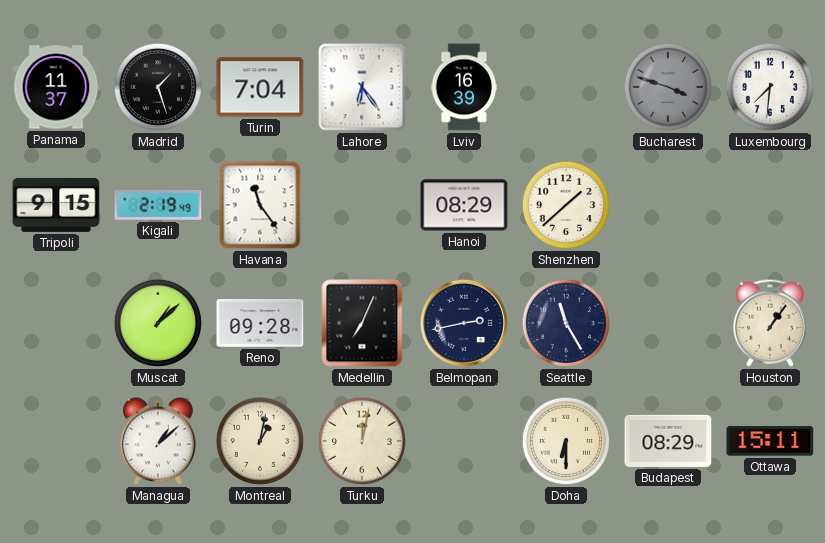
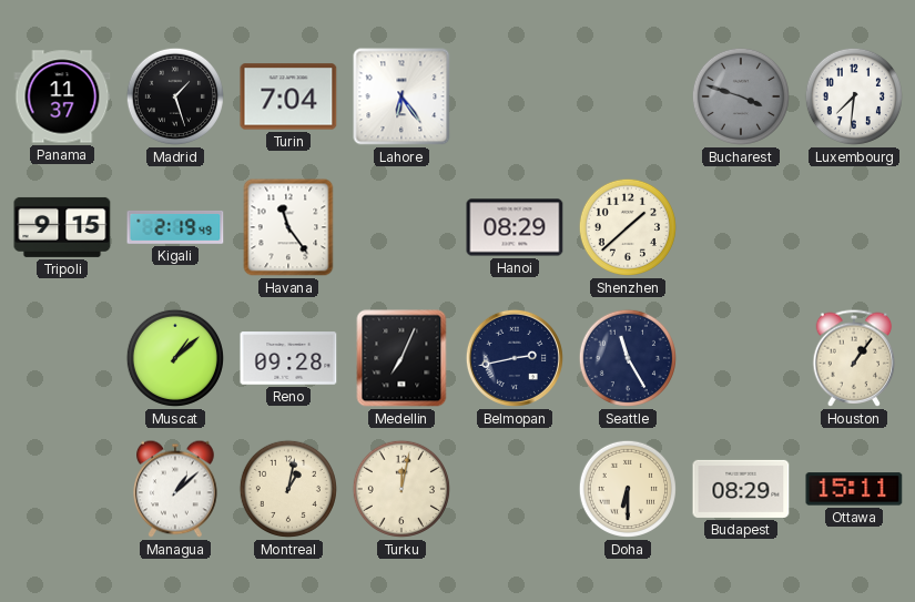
Lviv: 16:39 -> none (464, 87)
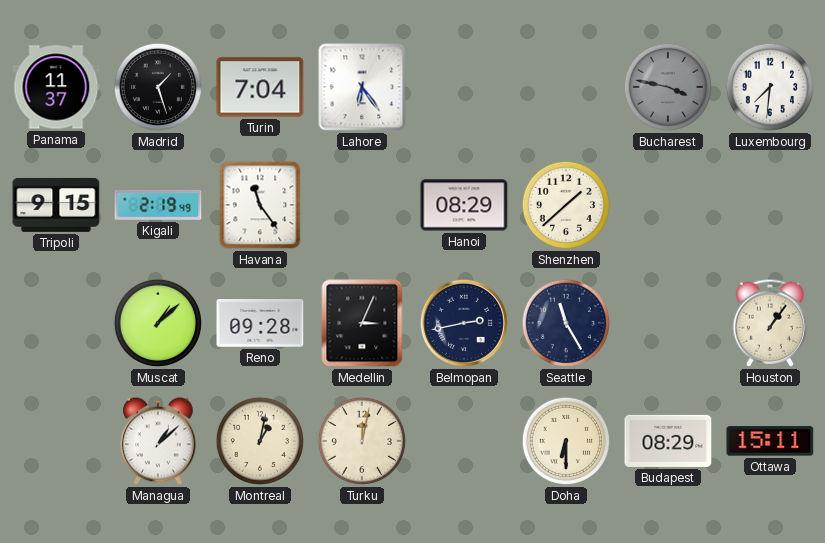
Bucharest: 3:48 -> 3:47 (668, 87)
Medellin: 7:04 -> 3:04 (362, 323)
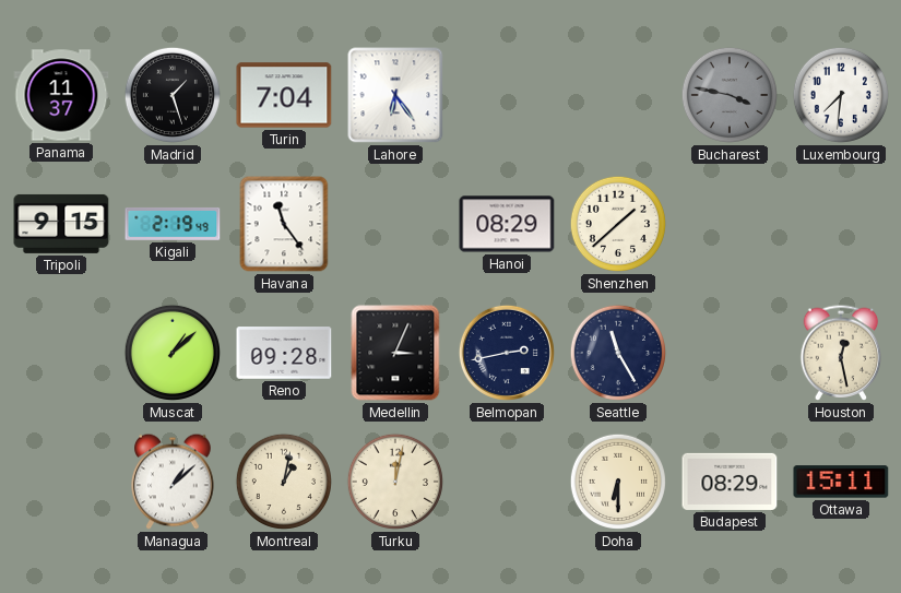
Houston: 1:06 -> 12:28 (841, 353)
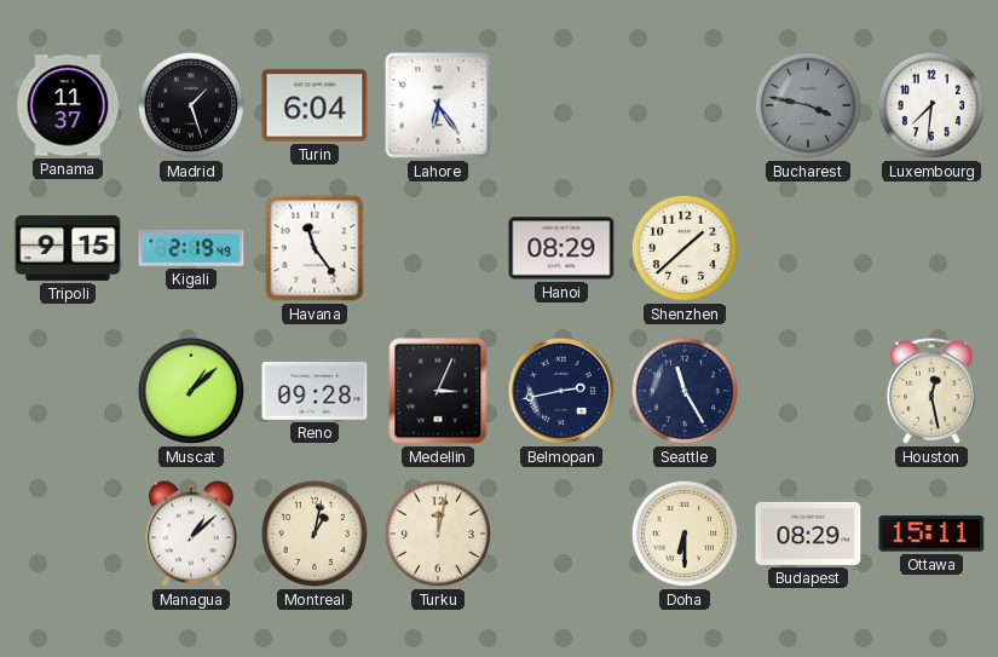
Turin: 7:04 -> 6:04 (315, 105)
